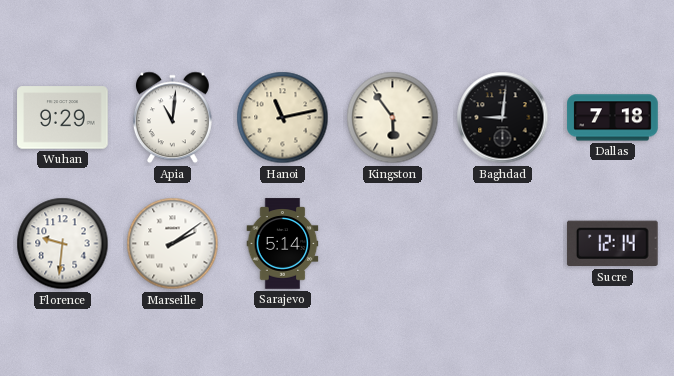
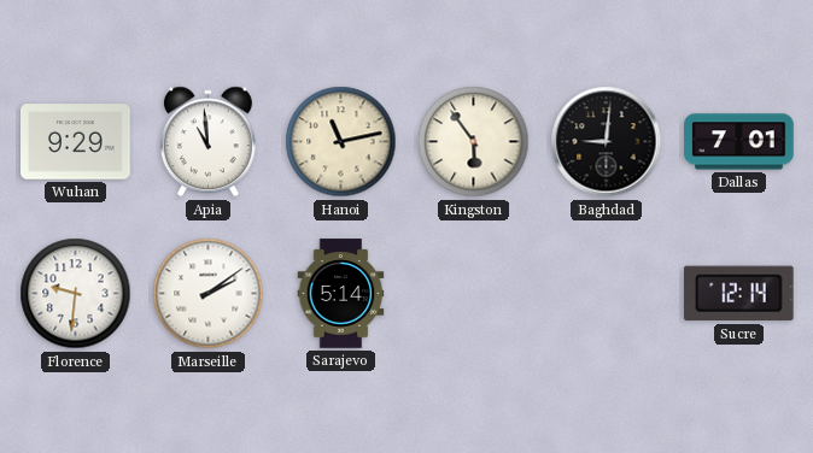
Apia: 11:01 -> 10:59 (207, 142)
Dallas: 7:18 -> 7:01 (739, 142)
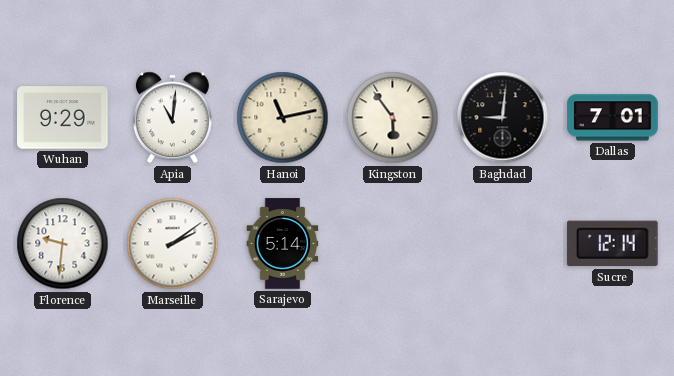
Apia: 10:59 -> 11:01 (172, 118)
